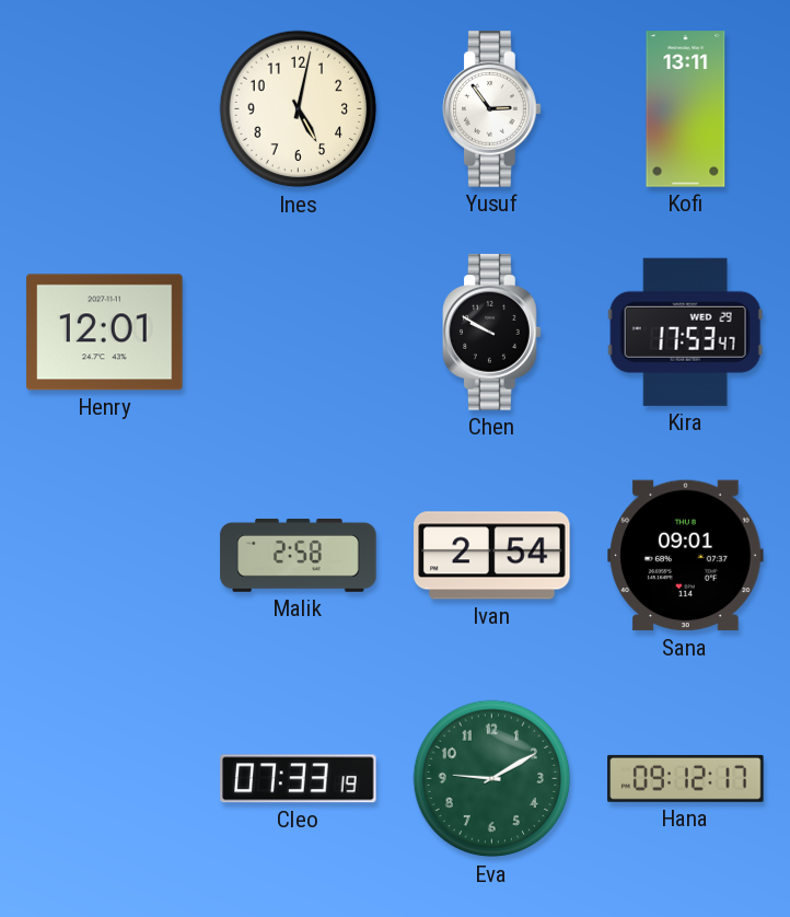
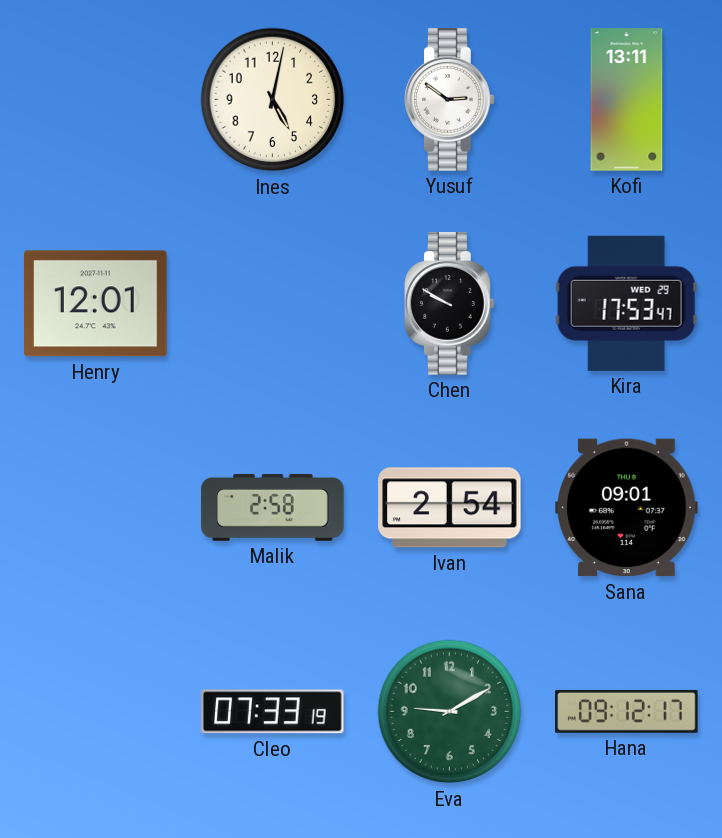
Yusuf: 2:54 -> 2:51 (450, 100)
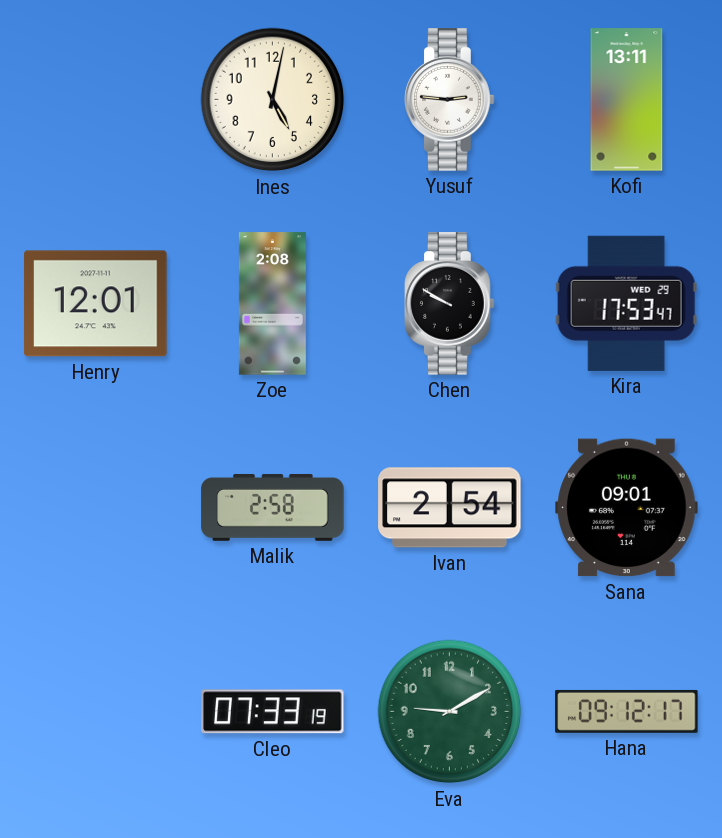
Yusuf: 2:51 -> 2:46 (450, 100)
Zoe: none -> 2:08 (272, 304)
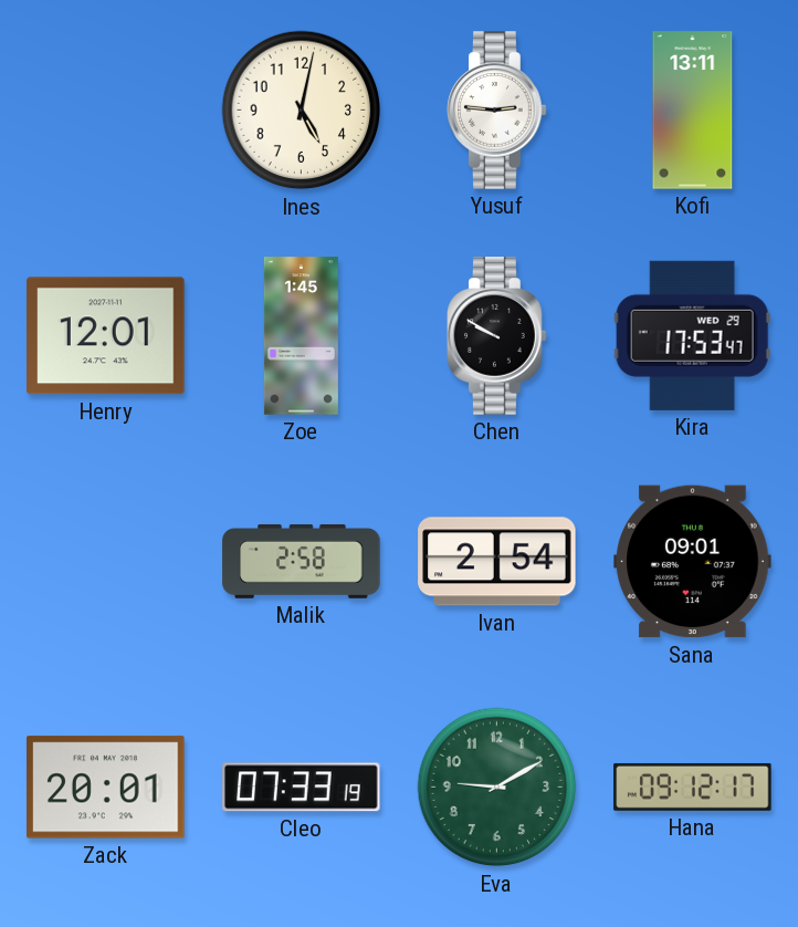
Zoe: 2:08 -> 1:45 (301, 336)
Zack: none -> 20:01 (106, 788)
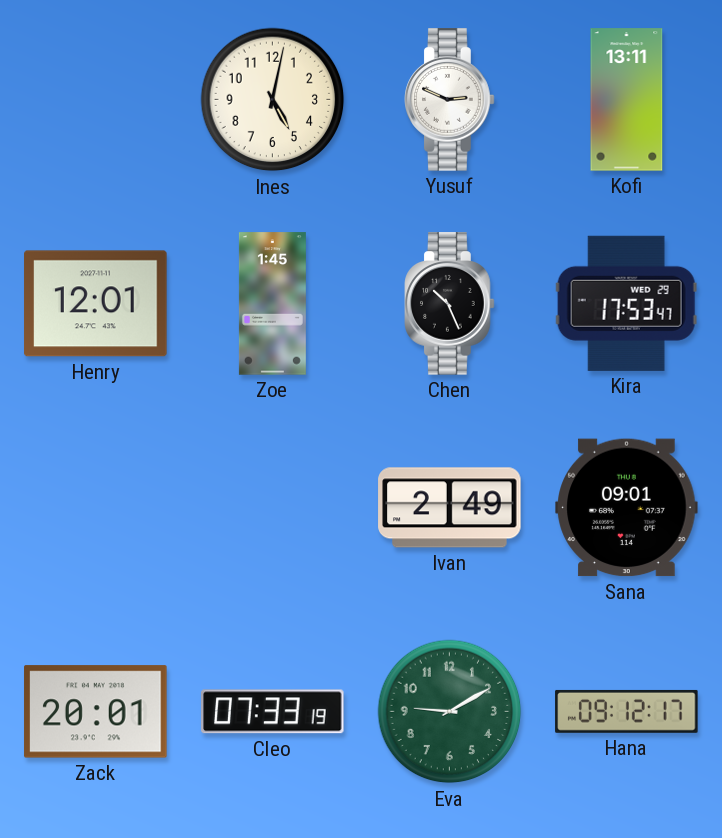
Yusuf: 2:46 -> 2:49 (450, 100)
Chen: 9:50 -> 10:26 (450, 304)
Malik: 2:58 -> none (302, 561)
Ivan: 2:54 -> 2:49 (450, 508)
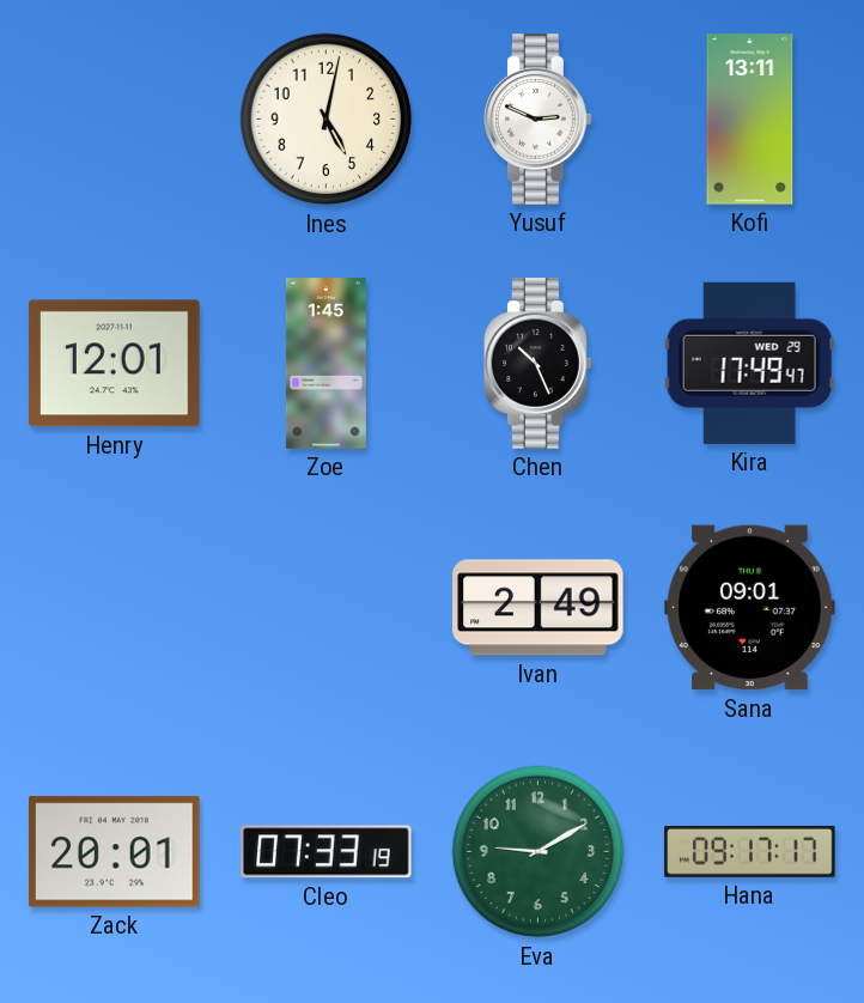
Kira: 17:53 -> 17:49 (749, 363)
Hana: 09:12 -> 09:17 (750, 851)
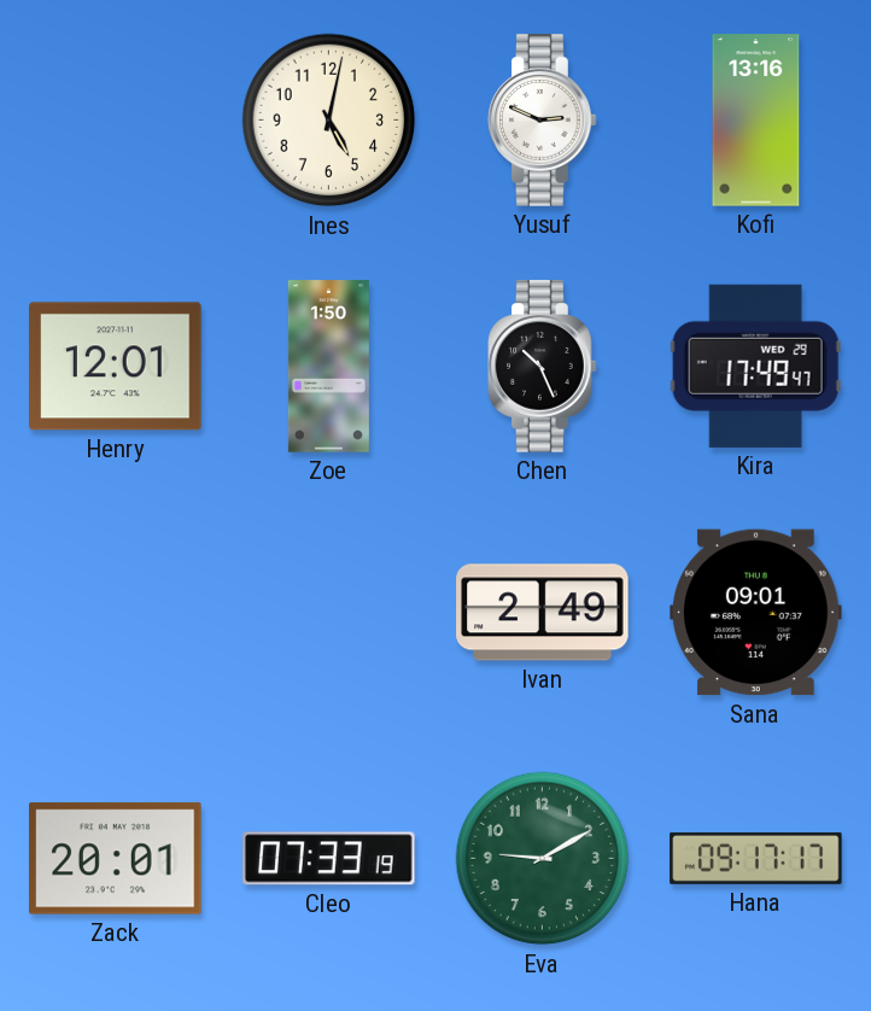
Kofi: 13:11 -> 13:16 (756, 121)
Zoe: 1:45 -> 1:50 (328, 367)
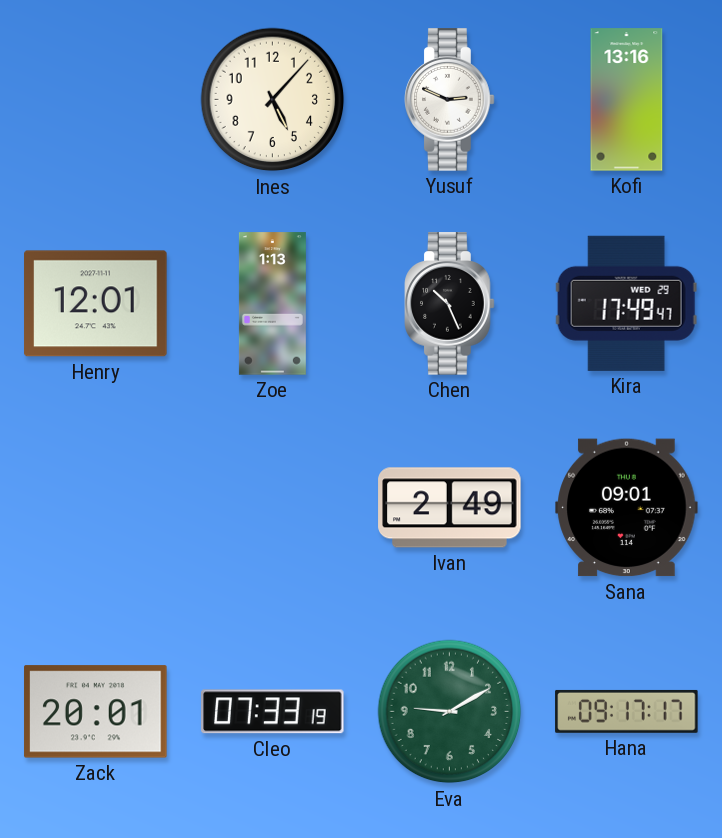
Ines: 5:02 -> 5:07 (273, 100)
Zoe: 1:50 -> 1:13 (272, 304)
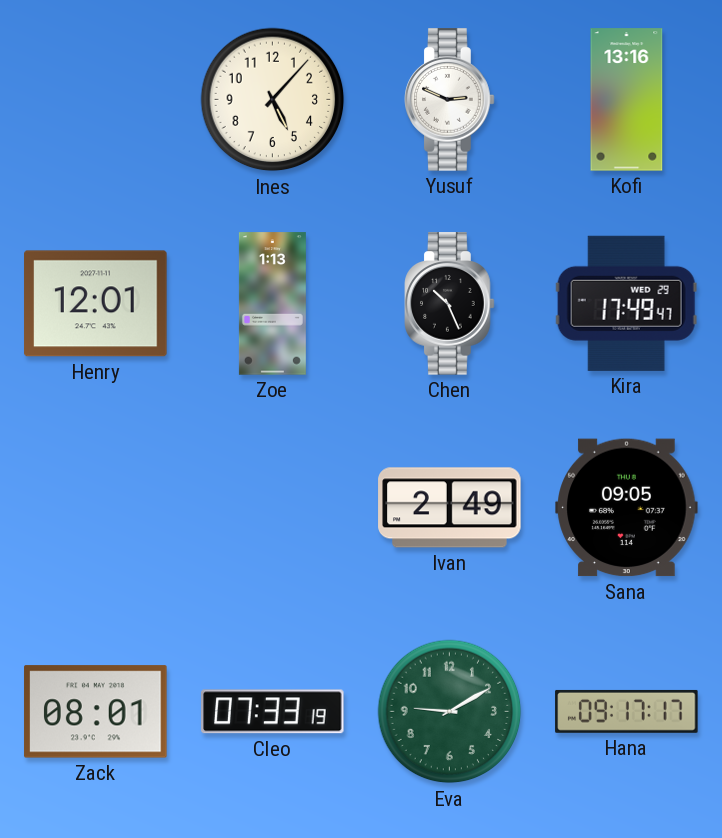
Sana: 09:01 -> 09:05 (627, 508)
Zack: 20:01 -> 08:01 (96, 712)
